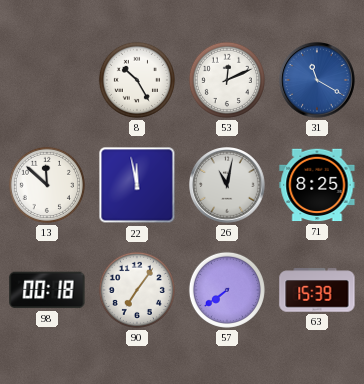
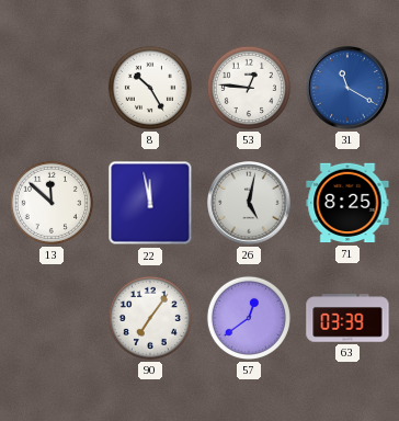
53: 12:11 -> 12:46 (249, 88)
26: 11:02 -> 5:02 (249, 203)
98: 00:18 -> none (47, 290)
57: 7:39 -> 12:39 (249, 318)
63: 15:39 -> 03:39 (347, 318)
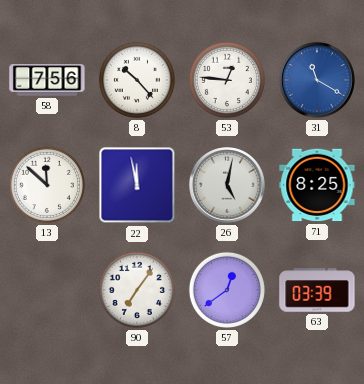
58: none -> 7:56 (47, 80)
8: 10:25 -> 10:23 (137, 80)
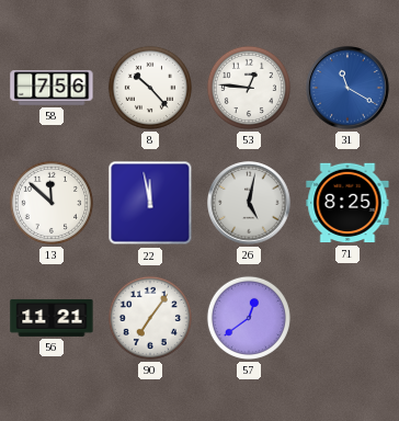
56: none -> 11:21 (52, 318)
63: 03:39 -> none (317, 290)
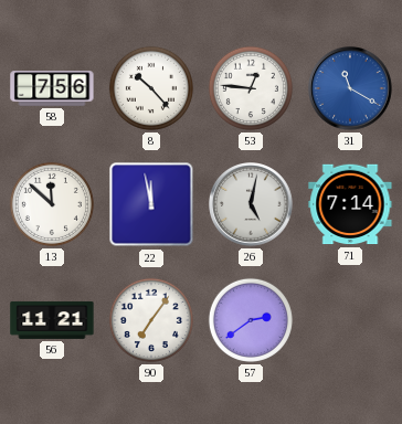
71: 8:25 -> 7:14 (350, 204)
57: 12:39 -> 2:39 (251, 320)
